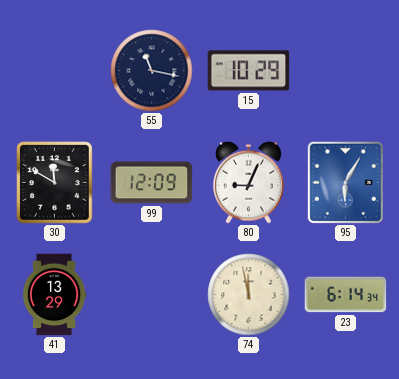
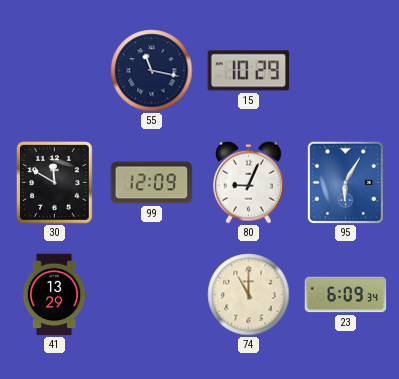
74: 11:58 -> 11:00 (249, 295)
23: 6:14 -> 6:09 (346, 295)
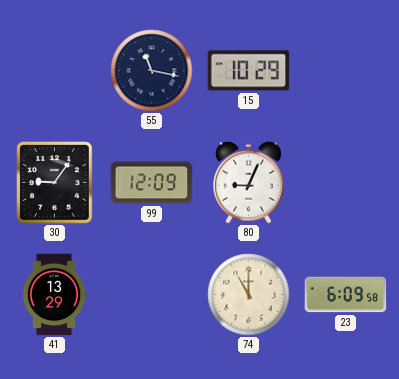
30: 11:50 -> 9:06 (55, 183)
95: 6:05 -> none (345, 182)
23: 6:09:34 -> 6:09:58 (346, 295)
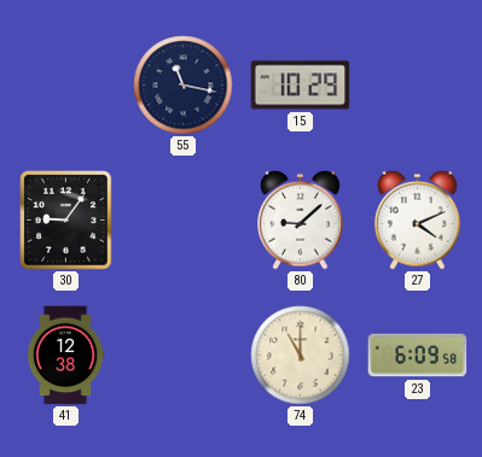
99: 12:09 -> none (152, 183)
80: 9:04 -> 9:08 (301, 219)
27: none -> 4:11 (418, 219)
41: 13:29 -> 12:38 (65, 356)
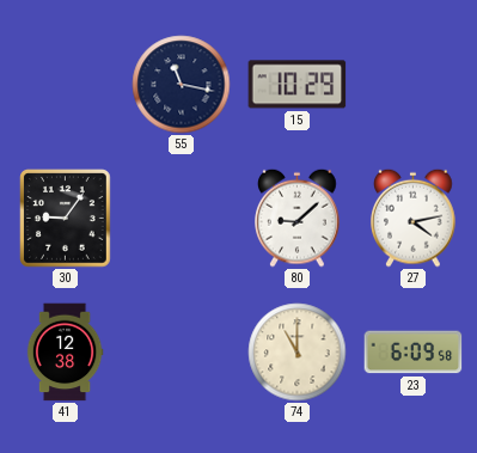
27: 4:11 -> 4:13 (414, 218)
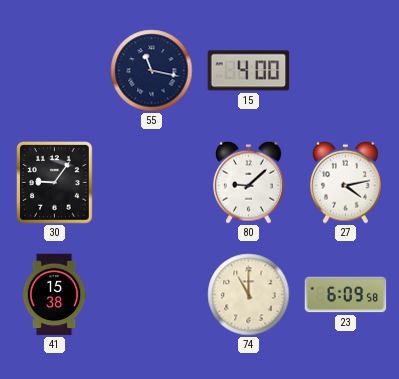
15: 10:29 -> 4:00 (249, 71)
41: 12:38 -> 15:38 (54, 295)
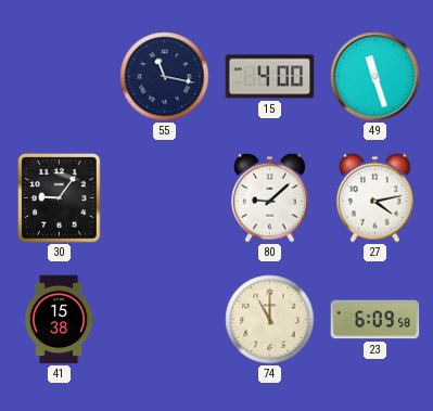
49: none -> 11:27 (375, 77)
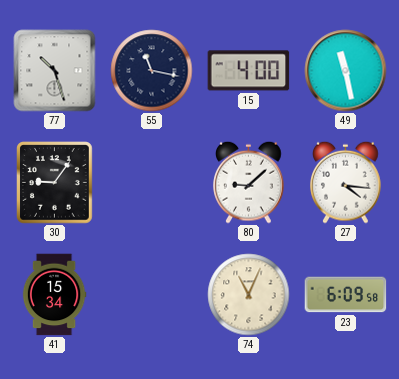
77: none -> 10:27 (55, 71)
49: 11:27 -> 11:28 (346, 71)
27: 4:13 -> 4:16 (346, 182)
41: 15:38 -> 15:34 (54, 295)
74: 11:00 -> 11:04 (249, 295)
